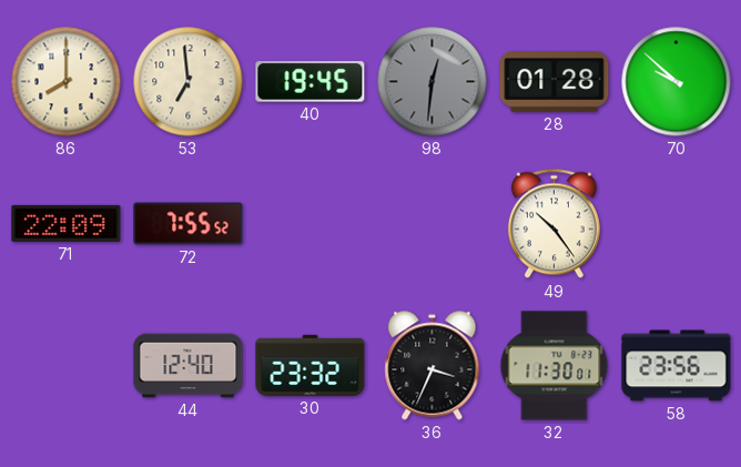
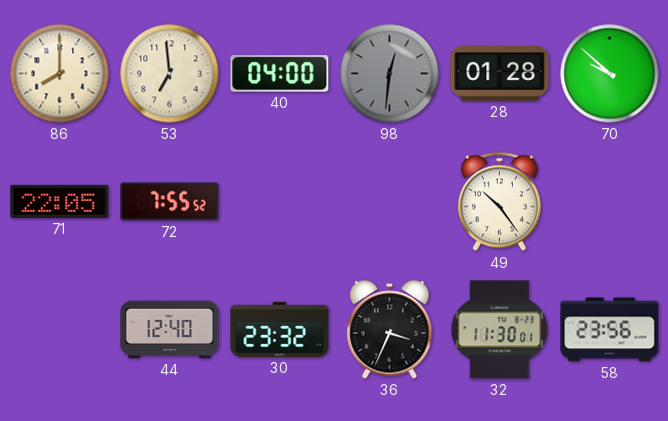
40: 19:45 -> 04:00 (280, 74)
71: 22:09 -> 22:05 (60, 201)
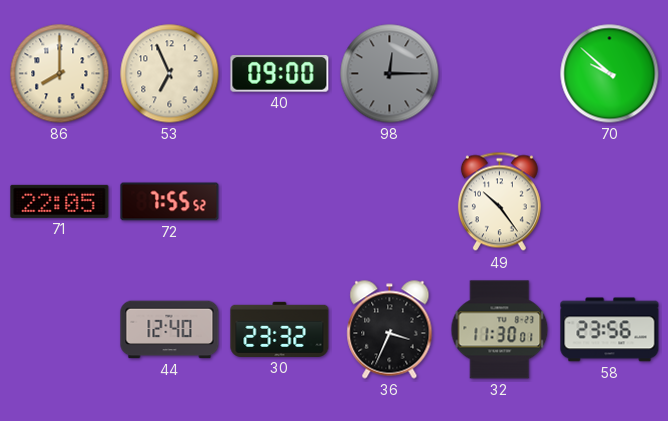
53: 6:59 -> 6:56 (170, 74)
40: 04:00 -> 09:00 (280, 74)
98: 12:31 -> 12:15 (390, 74)
28: 01:28 -> none (500, 74)
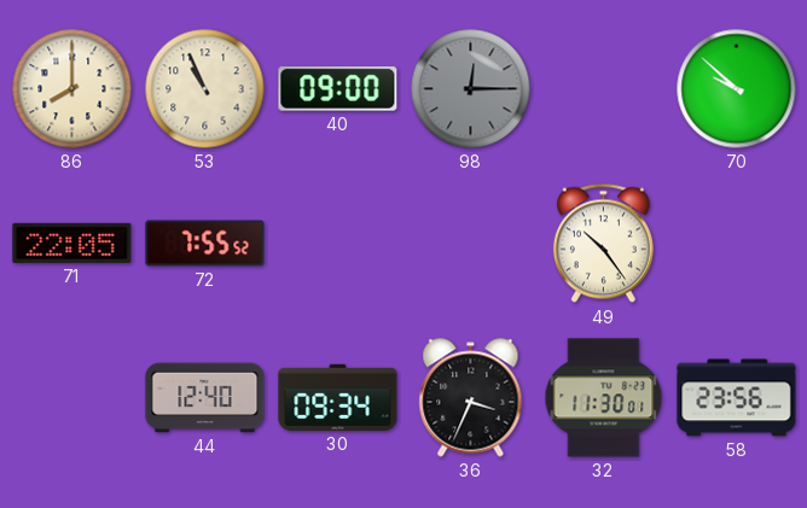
53: 6:56 -> 10:56 (205, 89)
30: 23:32 -> 09:34 (338, 397)
